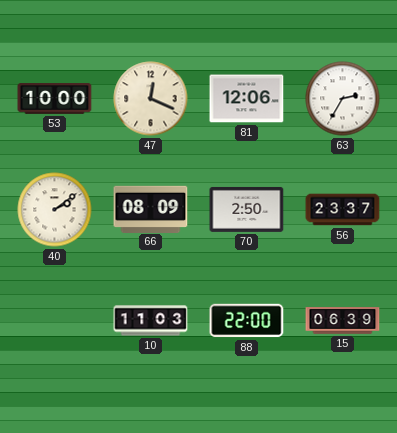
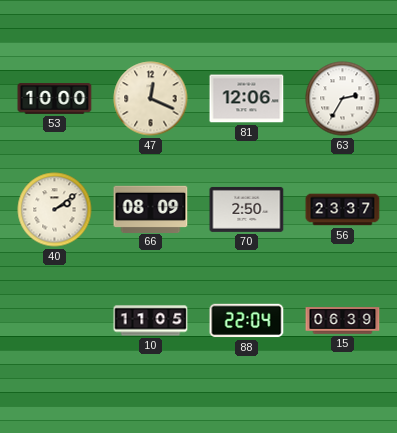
10: 11:03 -> 11:05 (151, 321)
88: 22:00 -> 22:04 (247, 321)
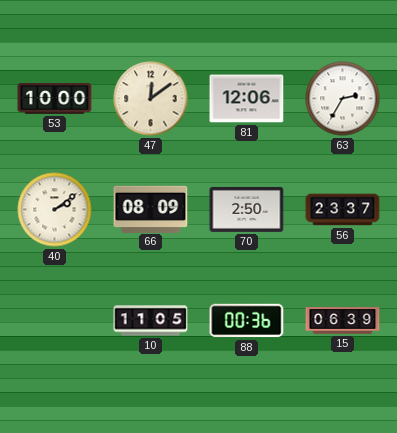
47: 12:19 -> 12:09 (151, 99)
88: 22:04 -> 00:36 (247, 321)
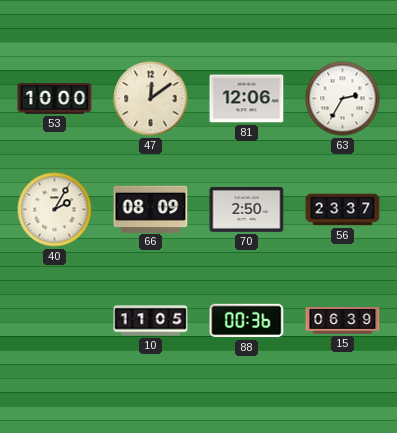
40: 2:09 -> 2:05 (55, 210)
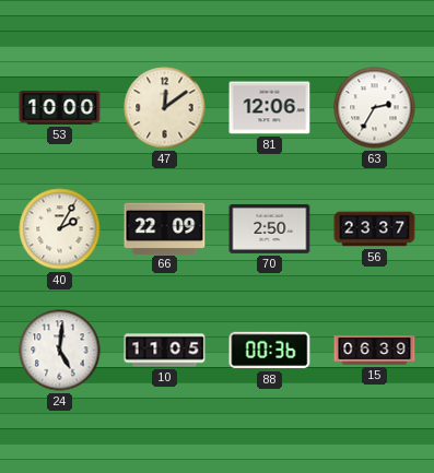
66: 08:09 -> 22:09 (165, 228)
24: none -> 5:01 (60, 351)
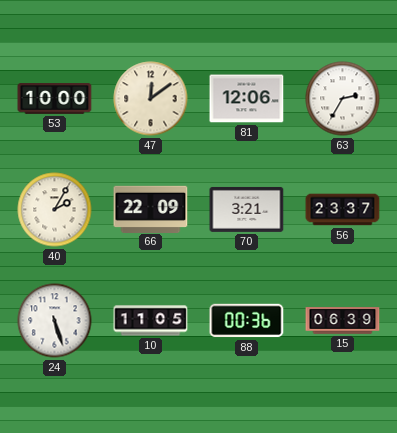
70: 2:50 -> 3:21 (247, 209)
24: 5:01 -> 5:27 (55, 321)
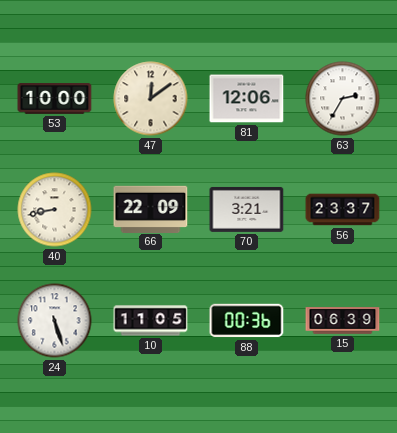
40: 2:05 -> 8:43 (55, 210)
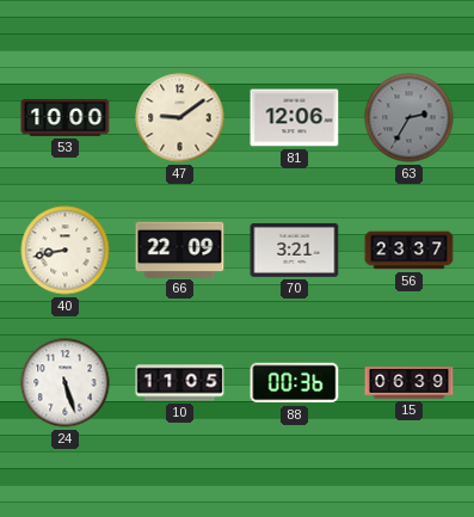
47: 12:09 -> 9:09 (180, 118)
63 dial: white -> grey (410, 118)
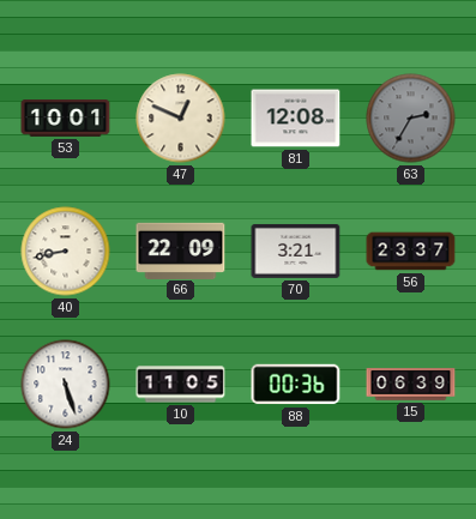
53: 10:00 -> 10:01 (66, 119)
47: 9:09 -> 12:49 (181, 119)
81: 12:06 -> 12:08 (296, 119)
